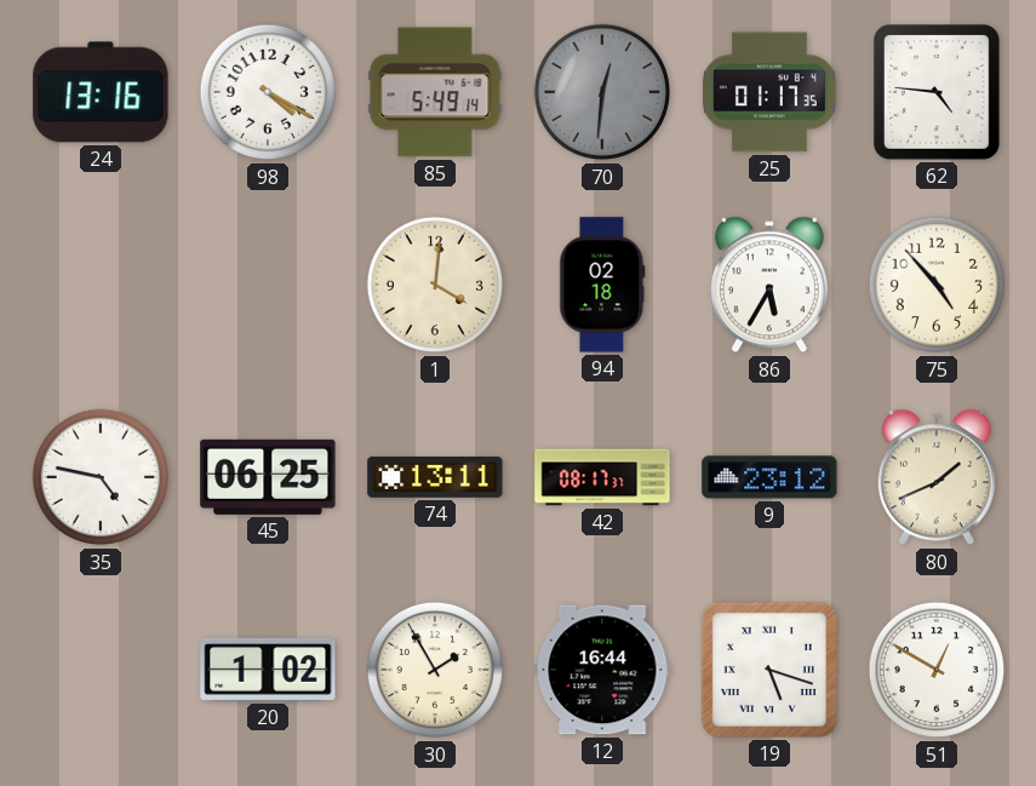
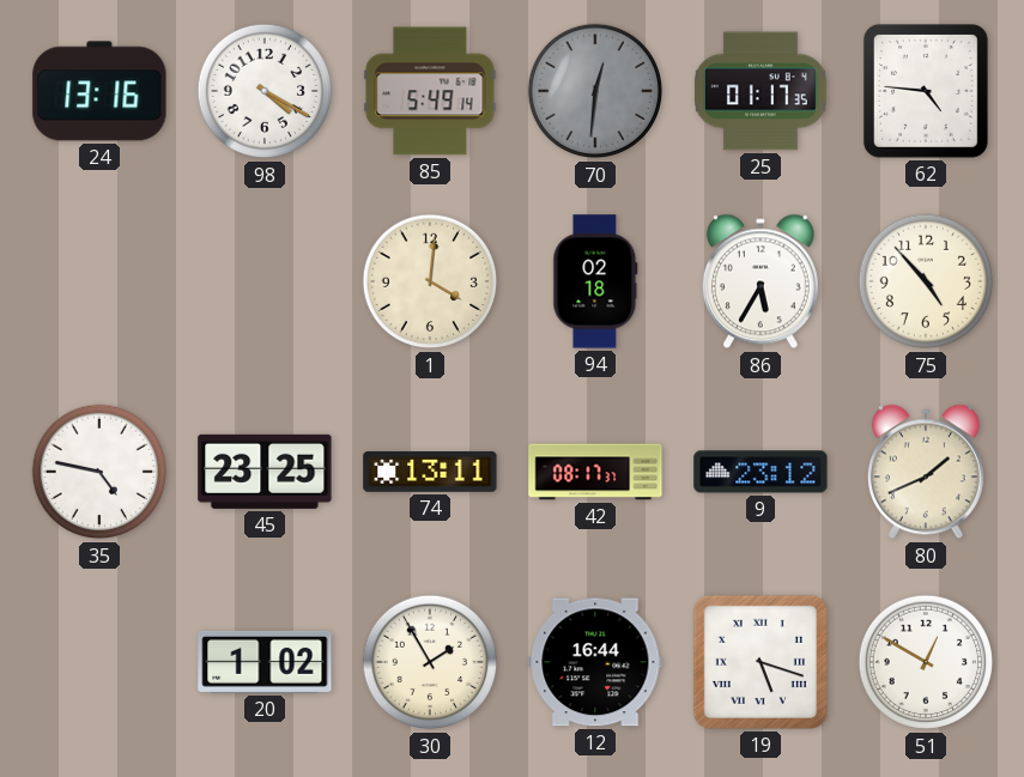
45: 06:25 -> 23:25 (265, 472)
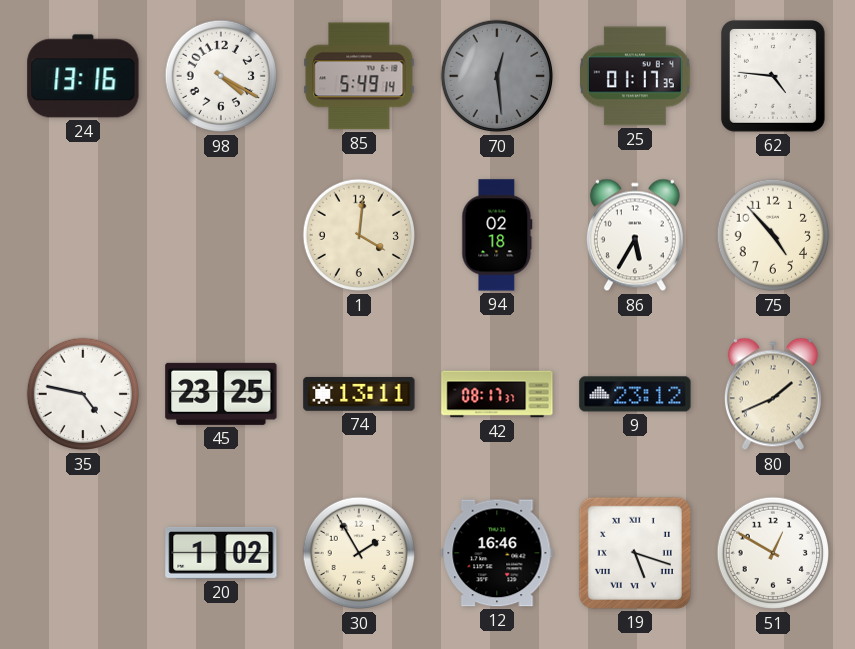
70: 12:31 -> 12:29 (497, 76)
12: 16:44 -> 16:46 (497, 553)
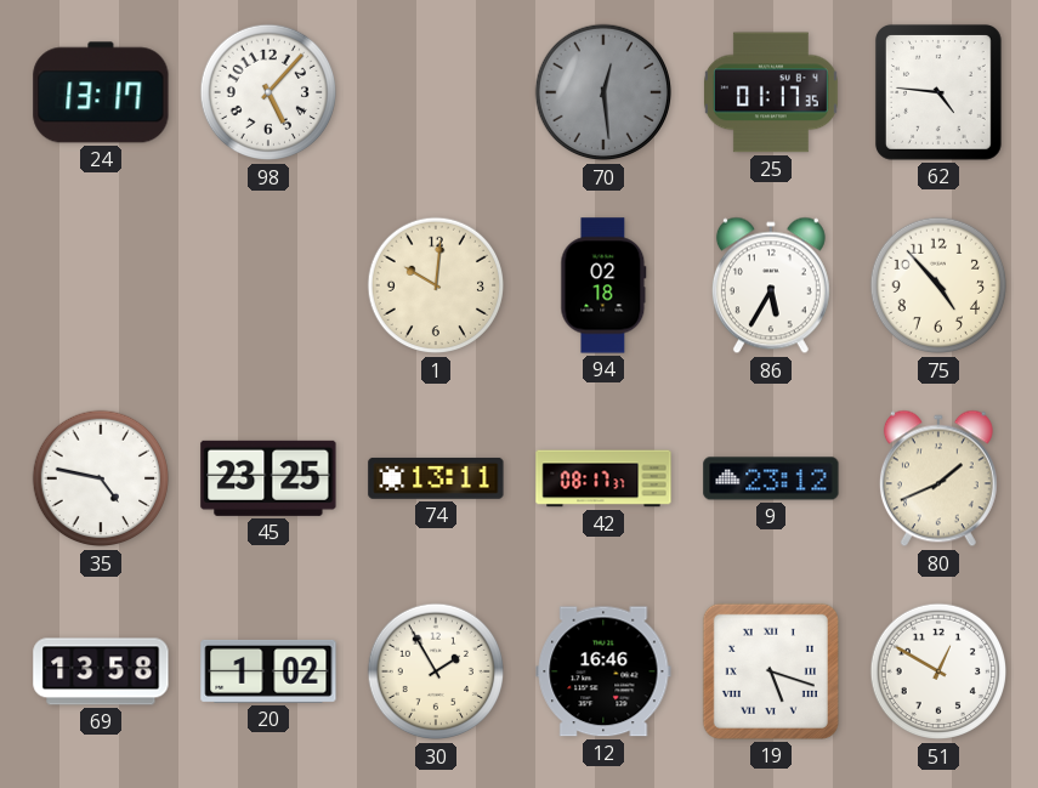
24: 13:16 -> 13:17 (101, 92)
98: 4:20 -> 5:07 (268, 92)
85: 5:49 -> none (359, 76)
1: 4:01 -> 10:01 (436, 285)
69: none -> 13:58 (101, 671)
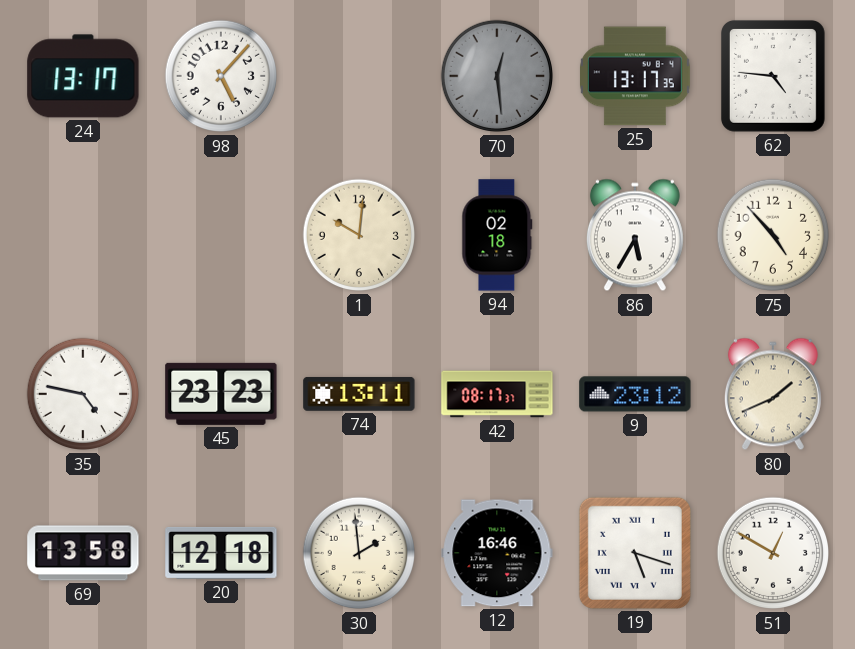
25: 01:17 -> 13:17 (635, 76)
45: 23:25 -> 23:23 (221, 394)
20: 1:02 -> 12:18 (221, 553)
30: 1:55 -> 1:59 (359, 553)
